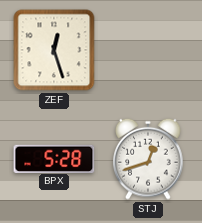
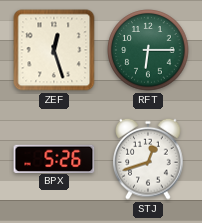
RFT: none -> 6:15 (148, 50)
BPX: 5:28 -> 5:26 (54, 158)
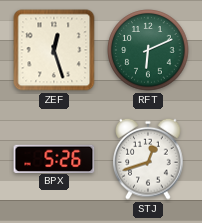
RFT: 6:15 -> 6:11 (148, 50)
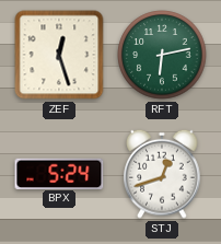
RFT: 6:11 -> 6:13 (162, 55)
BPX: 5:26 -> 5:24 (59, 173)
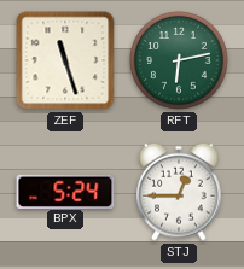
ZEF: 12:27 -> 11:27 (65, 60)
STJ: 12:42 -> 12:45 (179, 192)
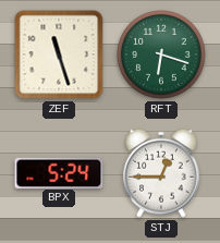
RFT: 6:13 -> 6:18 (161, 54)
